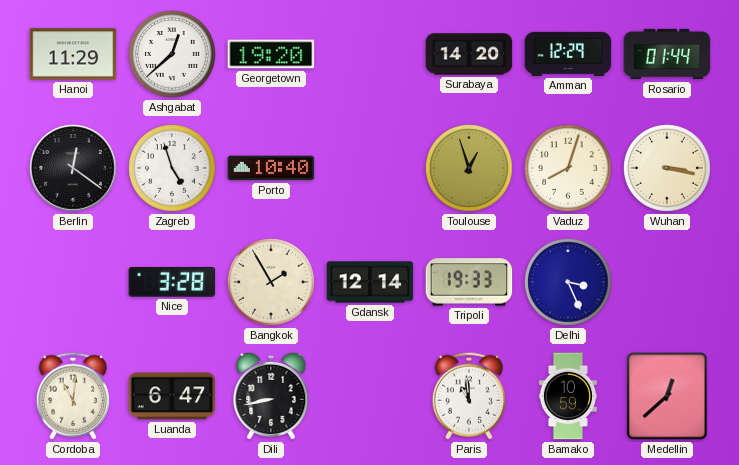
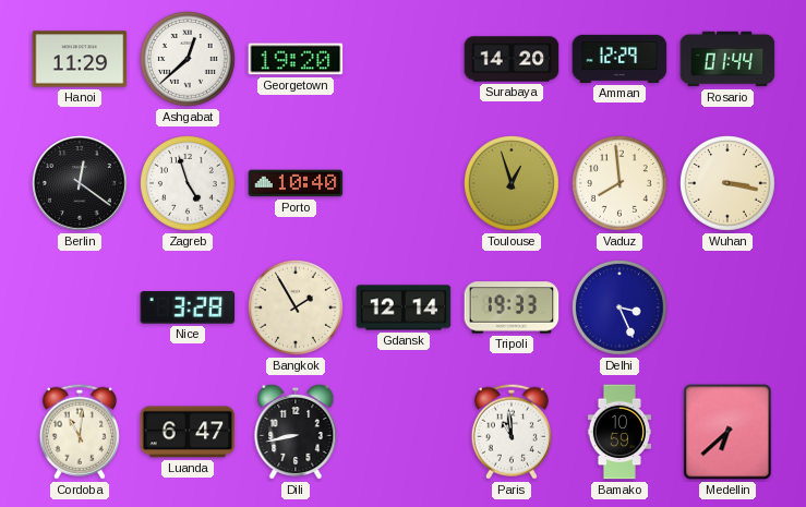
Vaduz: 8:03 -> 7:59 (621, 184)
Medellin: 12:38 -> 6:38 (727, 432)
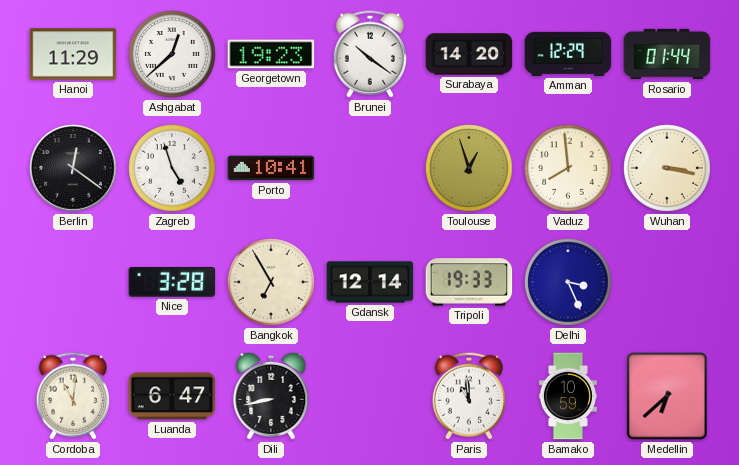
Georgetown: 19:20 -> 19:23 (271, 54)
Brunei: none -> 10:21 (370, 54)
Porto: 10:40 -> 10:41 (271, 168)
Bangkok: 1:55 -> 6:55 (272, 283)
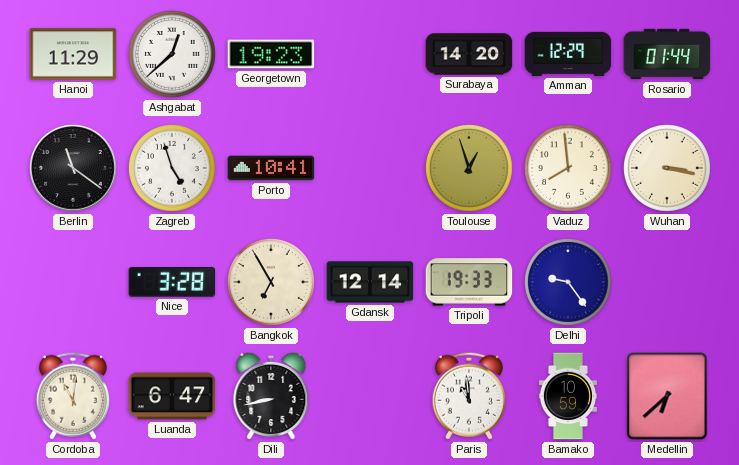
Brunei: 10:21 -> none (370, 54)
Berlin: 12:21 -> 11:21 (74, 169)
Delhi: 3:26 -> 9:24 (569, 283)
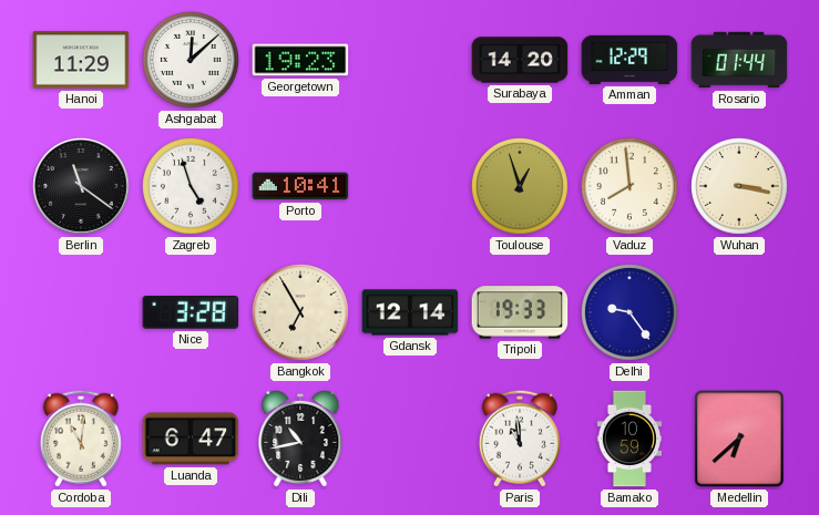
Ashgabat: 12:38 -> 12:08 (192, 61)
Dili: 8:43 -> 10:43 (300, 439)
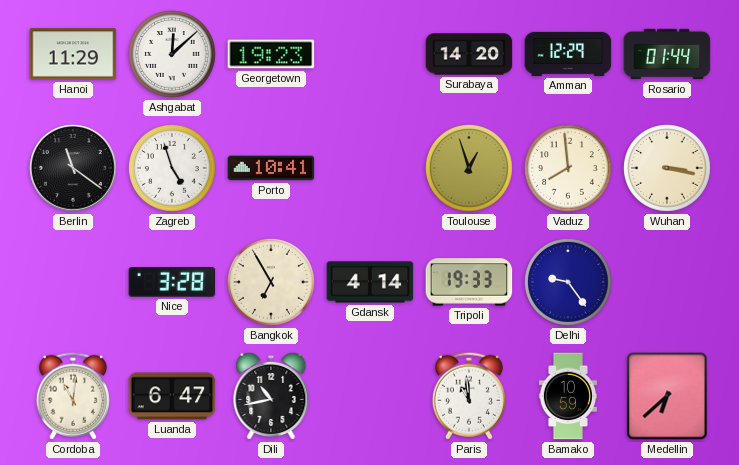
Gdansk: 12:14 -> 4:14 (370, 282)
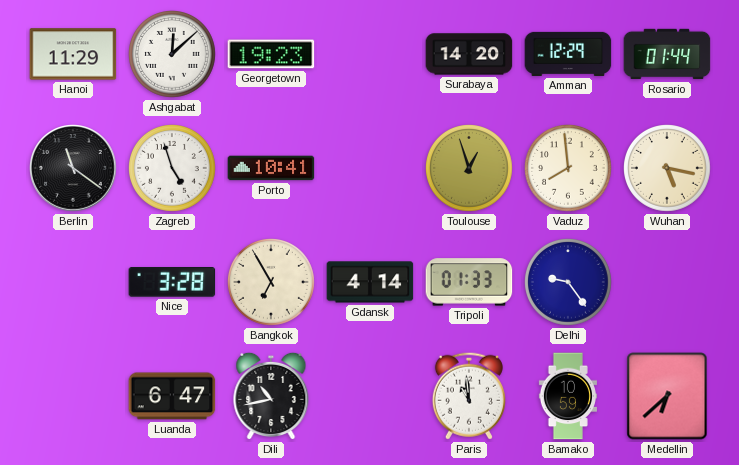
Wuhan: 3:17 -> 5:17 (668, 169)
Tripoli: 19:33 -> 01:33 (469, 282)
Cordoba: 11:01 -> none (73, 396)
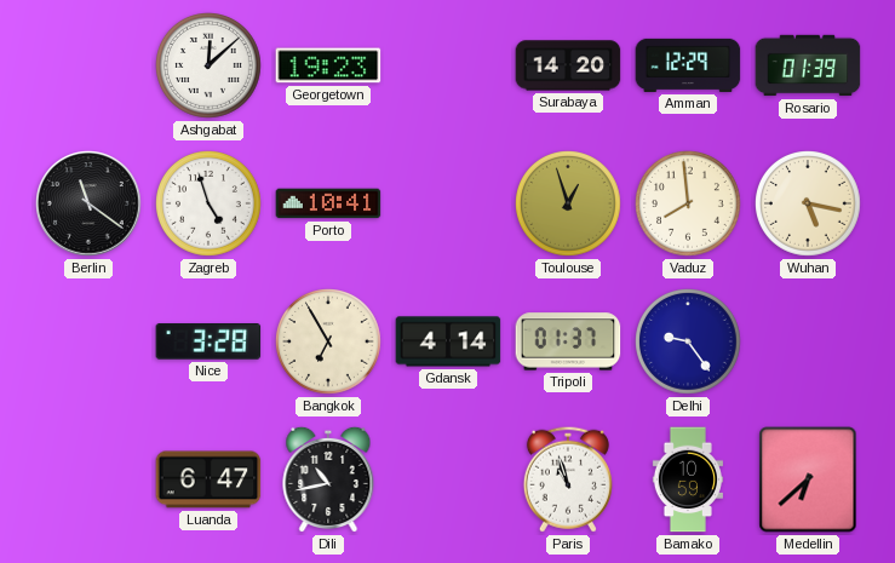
Hanoi: 11:29 -> none (73, 54)
Rosario: 01:44 -> 01:39 (808, 65)
Tripoli: 01:33 -> 01:37 (568, 341)
Paris: 10:59 -> 10:57 (568, 479)
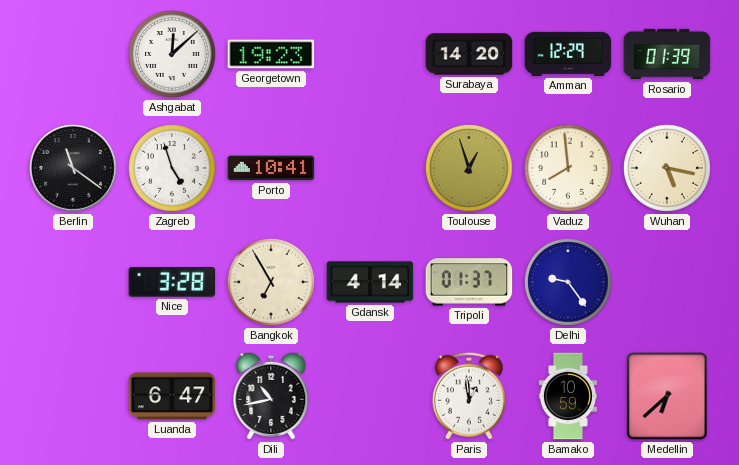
Paris: 10:57 -> 12:59 (469, 396)
